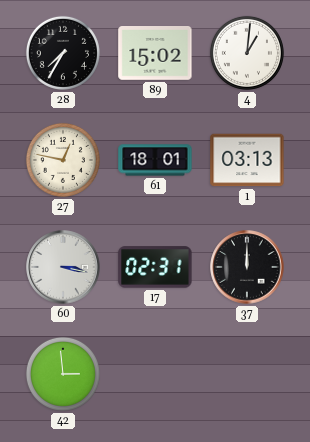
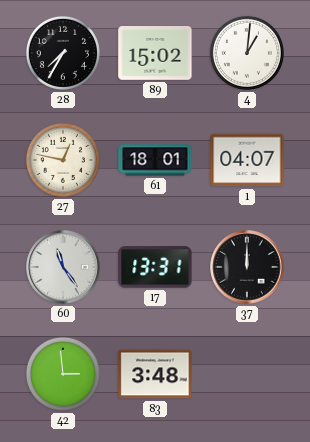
1: 03:13 -> 04:07 (247, 160)
60: 3:17 -> 11:24 (63, 267)
17: 02:31 -> 13:31 (155, 267)
83: none -> 3:48 (155, 374)
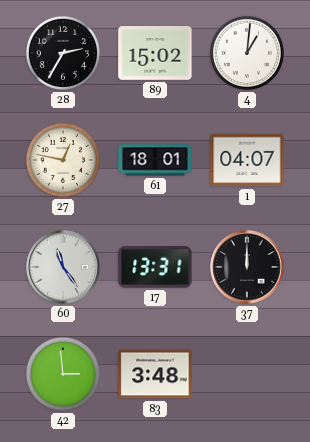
28: 7:35 -> 2:35 (63, 53)
